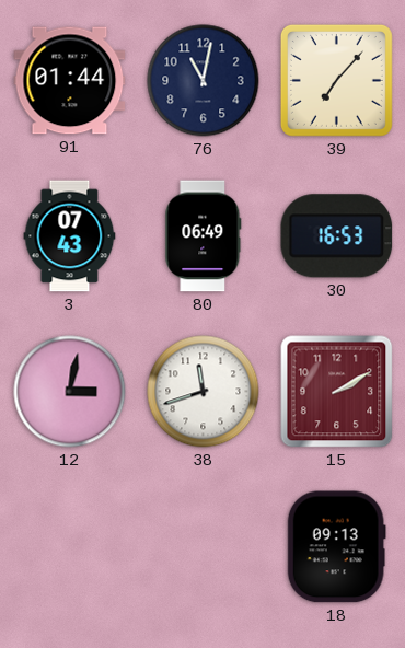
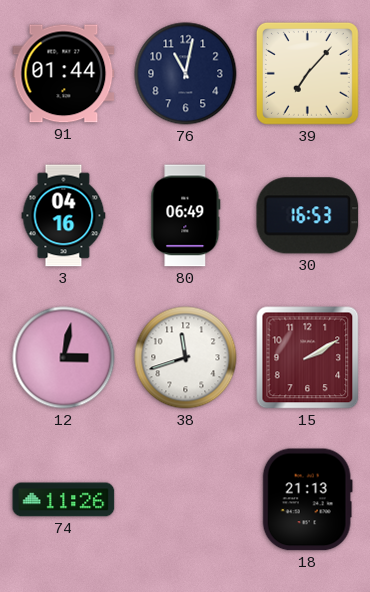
3: 07:43 -> 04:16 (64, 216)
74: none -> 11:26 (64, 500)
18: 09:13 -> 21:13 (307, 500)
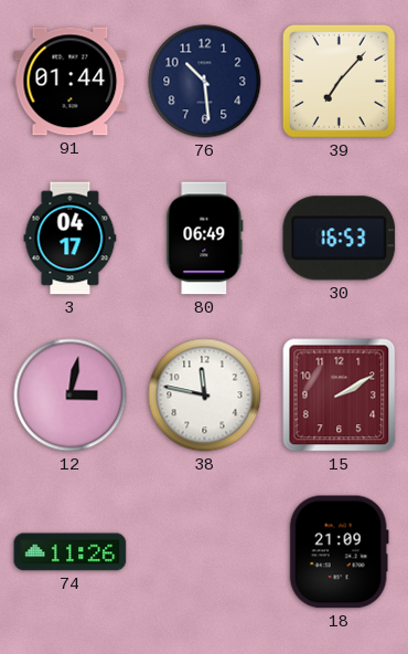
76: 11:02 -> 10:29 (205, 82)
3: 04:16 -> 04:17 (71, 239)
38: 11:42 -> 11:47 (205, 395)
18: 21:13 -> 21:09 (339, 552)
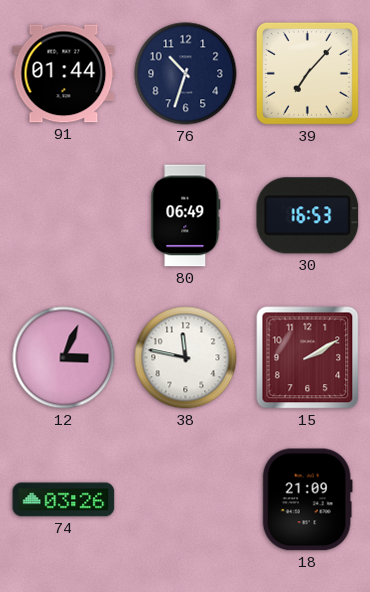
76: 10:29 -> 10:33 (186, 74)
3: 04:17 -> none (71, 239)
12: 3:02 -> 3:04 (64, 358)
74: 11:26 -> 03:26 (64, 500)
